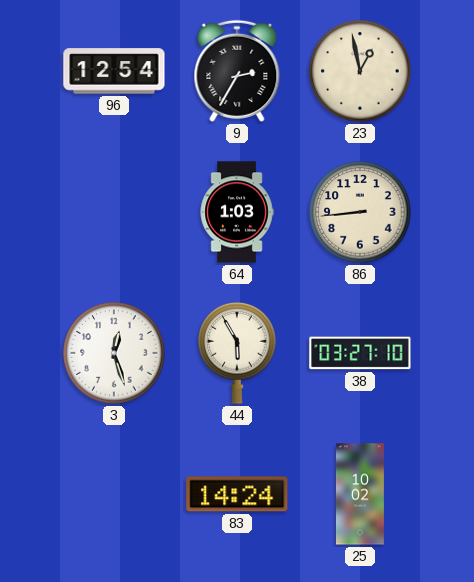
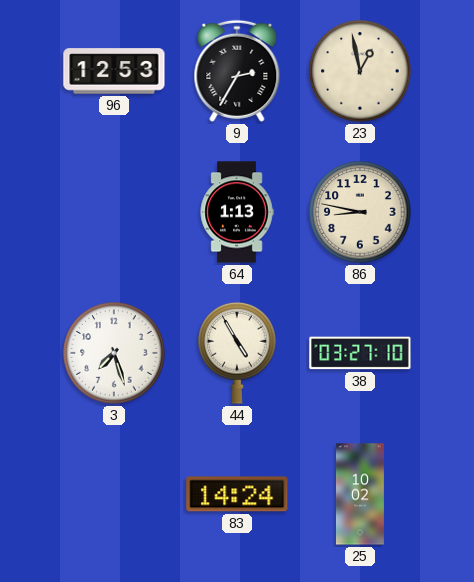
96: 12:54 -> 12:53 (114, 71)
64: 1:03 -> 1:13 (237, 212)
86: 8:44 -> 8:47 (360, 212)
3: 12:27 -> 7:27 (114, 353)
44: 5:55 -> 4:55 (237, 353)
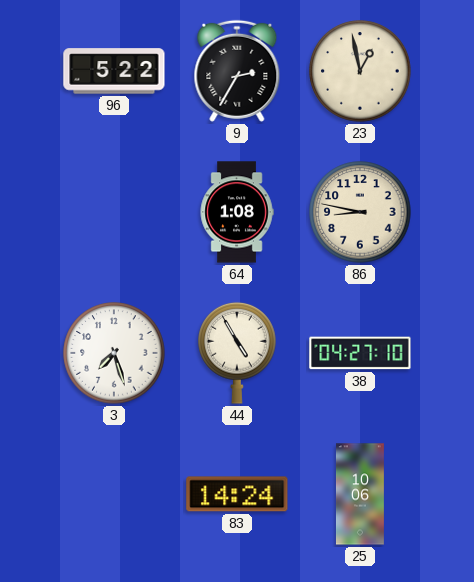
96: 12:53 -> 5:22 (114, 71)
64: 1:13 -> 1:08 (237, 212)
38: 03:27 -> 04:27 (360, 353)
25: 10:02 -> 10:06 (360, 494)
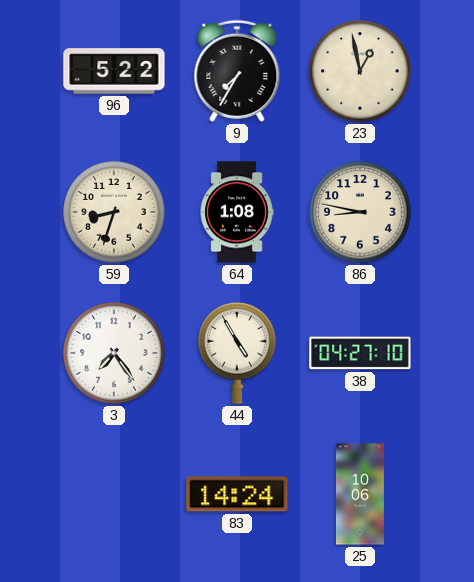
9: 2:35 -> 7:35 (237, 71)
59: none -> 8:33 (114, 212)
3: 7:27 -> 7:24 (114, 353)
